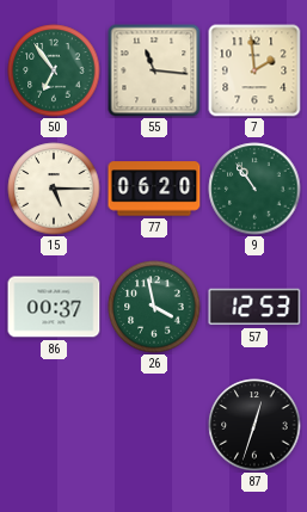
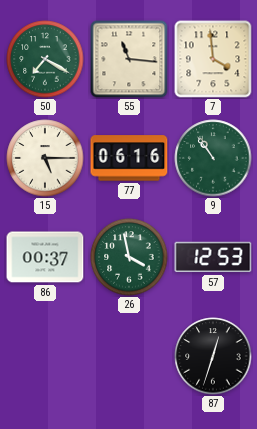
50: 6:54 -> 7:20 (45, 59)
7: 1:59 -> 3:59 (213, 59)
77: 06:20 -> 06:16 (129, 158)
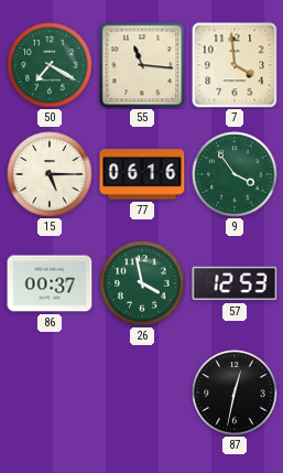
9: 10:54 -> 3:54 (235, 174)
87: 12:33 -> 12:32 (235, 393)
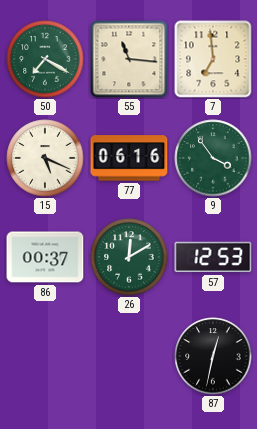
7: 3:59 -> 6:59 (213, 59)
15: 5:15 -> 5:19 (45, 158)
26: 3:58 -> 12:10 (129, 257)
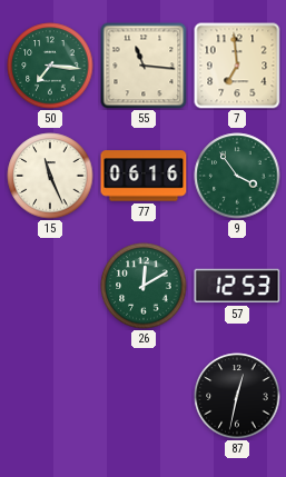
50: 7:20 -> 7:16 (50, 66)
15: 5:19 -> 11:26 (50, 176)
86: 00:37 -> none (45, 257)
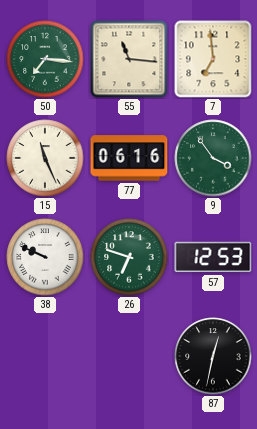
38: none -> 9:49 (45, 257)
26: 12:10 -> 6:48 (129, 257)
